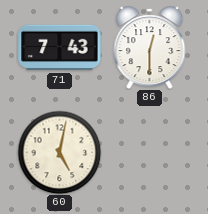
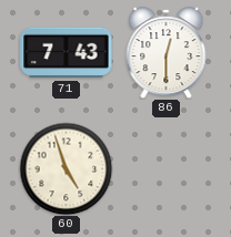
60: 5:02 -> 4:57 (66, 168)
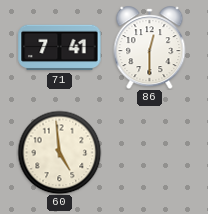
71: 7:43 -> 7:41 (60, 48)
60: 4:57 -> 4:59 (59, 152)
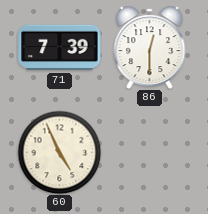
71: 7:41 -> 7:39 (60, 48)
60: 4:59 -> 4:56 (59, 152)
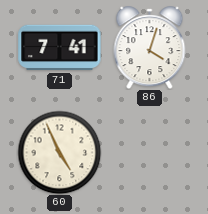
71: 7:39 -> 7:41 (60, 48)
86: 12:30 -> 4:03 (150, 48)
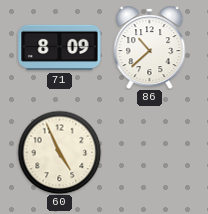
71: 7:41 -> 8:09 (60, 48)
86: 4:03 -> 10:38 (150, 48)
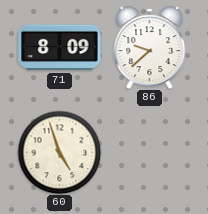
86: 10:38 -> 9:38 (150, 48)
60: 4:56 -> 4:57 (59, 152)
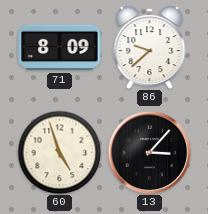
13: none -> 3:07 (149, 152)
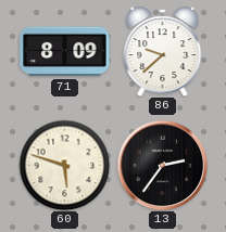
60: 4:57 -> 5:48 (64, 165)
13: 3:07 -> 2:36 (162, 165)
